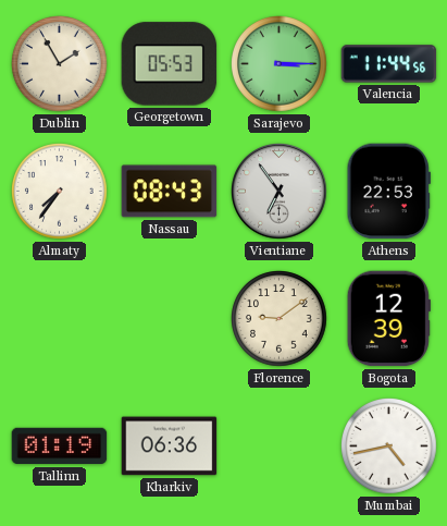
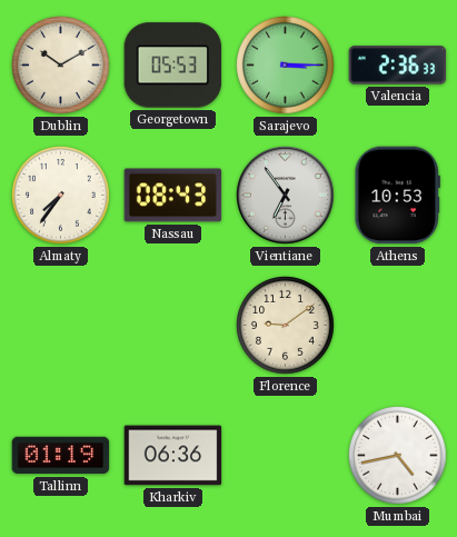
Dublin: 1:55 -> 10:10 (61, 66)
Valencia: 11:44 -> 2:36 (398, 66)
Athens: 22:53 -> 10:53 (397, 196)
Bogota: 12:39 -> none (388, 319)
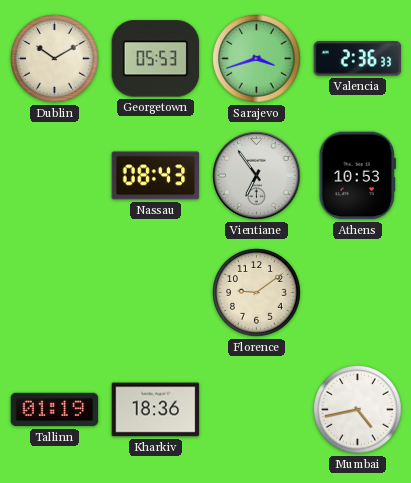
Sarajevo: 3:15 -> 3:42 (257, 59)
Almaty: 7:36 -> none (61, 196)
Kharkiv: 06:36 -> 18:36 (156, 410)
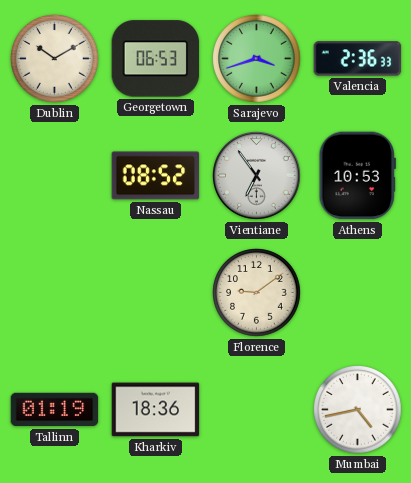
Georgetown: 05:53 -> 06:53 (156, 59)
Nassau: 08:43 -> 08:52 (156, 176)
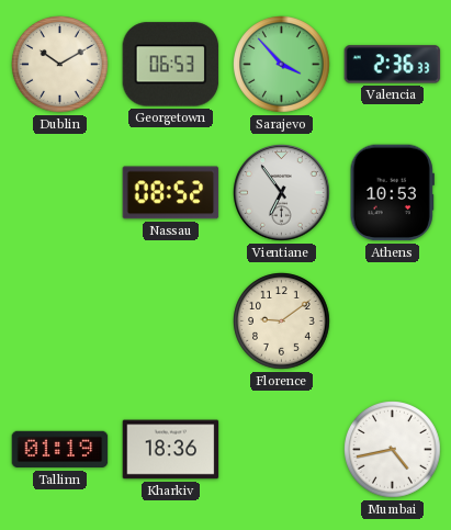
Sarajevo: 3:42 -> 3:53 (282, 65)
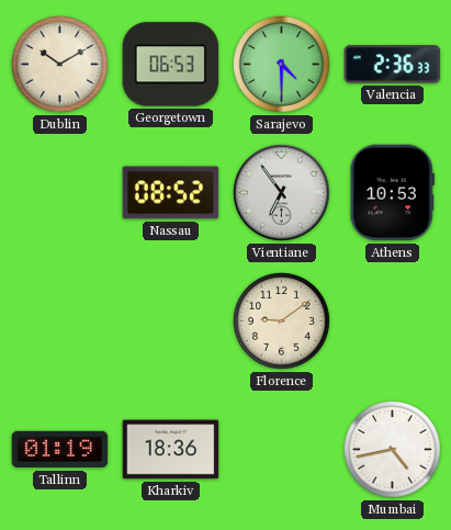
Sarajevo: 3:53 -> 4:30 (282, 65)
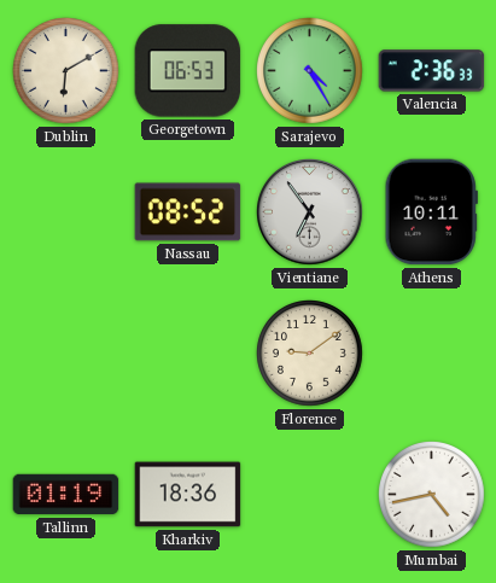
Dublin: 10:10 -> 6:10 (66, 71)
Sarajevo: 4:30 -> 4:25 (310, 71)
Athens: 10:53 -> 10:11 (431, 212)
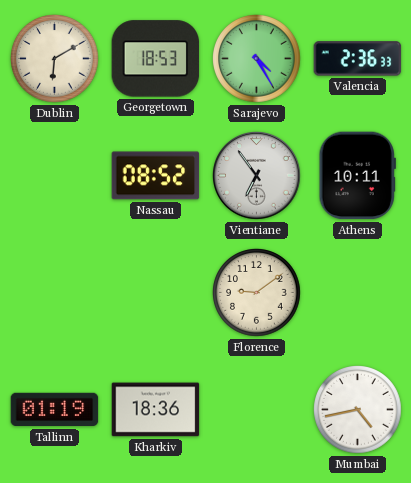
Georgetown: 06:53 -> 18:53 (156, 59)
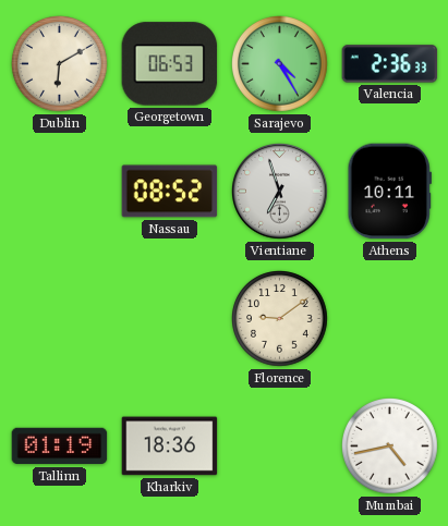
Georgetown: 18:53 -> 06:53 (170, 64)
Vientiane: 6:54 -> 6:57 (280, 192)
